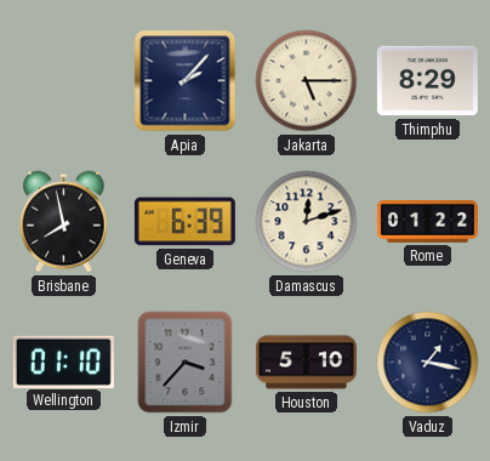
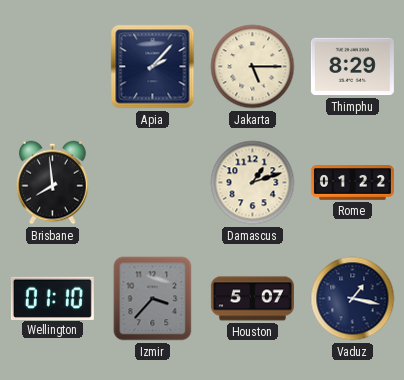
Brisbane: 7:58 -> 7:59 (53, 183)
Geneva: 6:39 -> none (184, 222)
Damascus: 12:12 -> 1:12 (253, 183)
Houston: 5:10 -> 5:07 (252, 299)
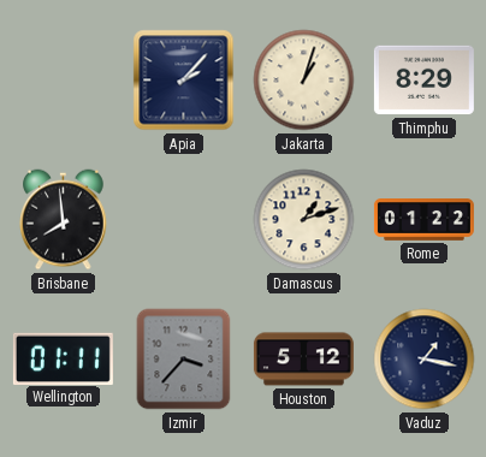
Jakarta: 5:15 -> 1:03 (304, 81)
Wellington: 01:10 -> 01:11 (63, 358)
Houston: 5:07 -> 5:12 (303, 360)
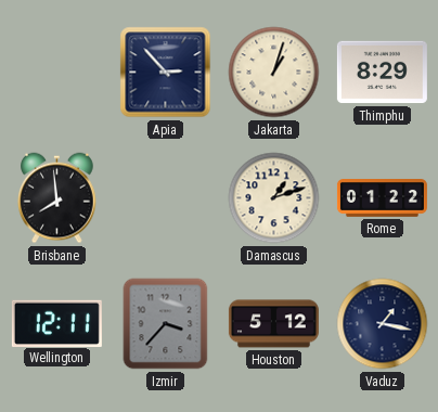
Apia: 2:07 -> 2:53 (166, 73)
Wellington: 01:11 -> 12:11 (56, 323)
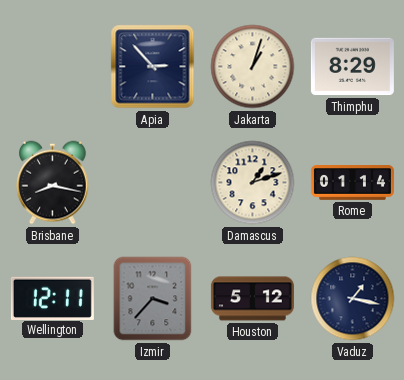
Brisbane: 7:59 -> 8:17 (53, 183)
Rome: 01:22 -> 01:14 (352, 183)
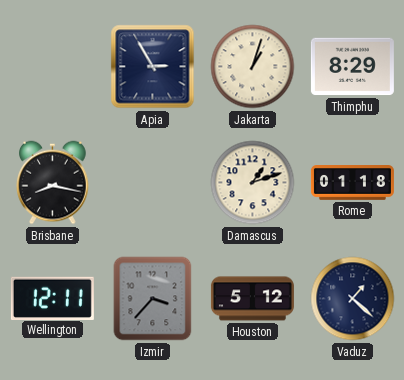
Apia: 2:53 -> 2:55 (153, 67)
Rome: 01:14 -> 01:18 (352, 183)
Vaduz: 1:17 -> 1:22 (353, 299)
